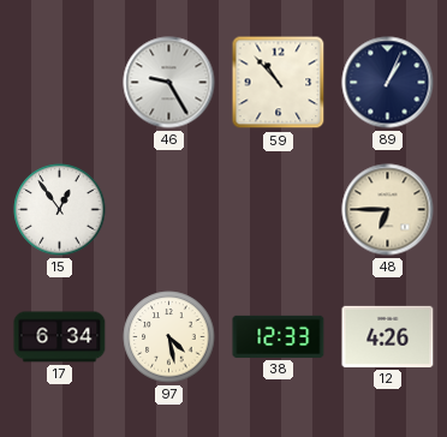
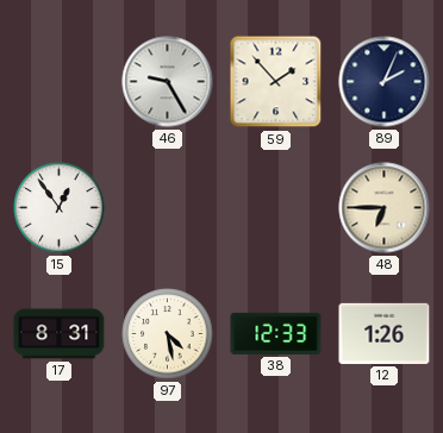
59: 10:53 -> 1:53 (276, 82)
89: 1:04 -> 2:04 (385, 82)
17: 6:34 -> 8:31 (60, 334)
12: 4:26 -> 1:26 (385, 333)
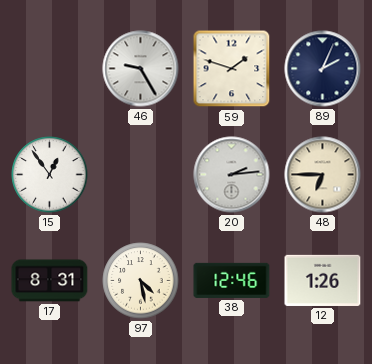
59: 1:53 -> 1:48 (232, 69)
20: none -> 2:14 (232, 175)
38: 12:33 -> 12:46 (232, 280)
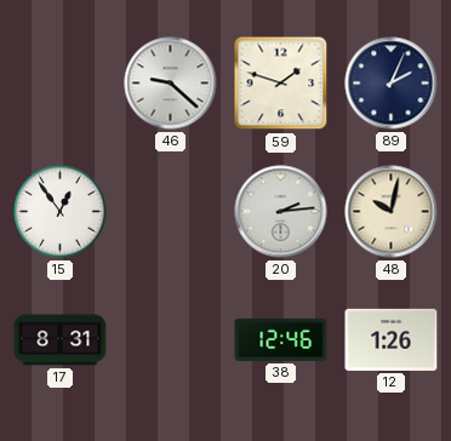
46: 9:25 -> 9:22 (171, 84)
48: 6:45 -> 10:02 (392, 212)
97: 4:28 -> none (141, 281)
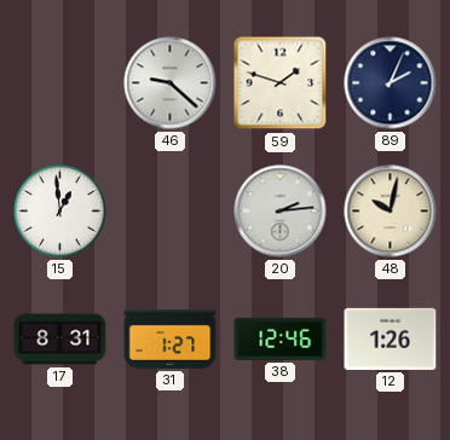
15: 12:54 -> 12:59 (60, 212)
31: none -> 1:27 (171, 338)
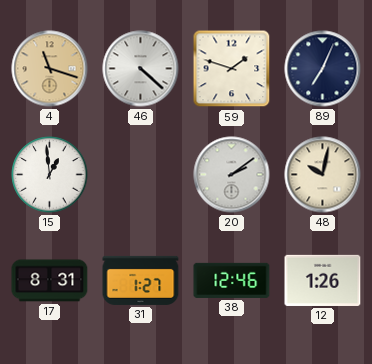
4: none -> 11:18 (50, 69)
46: 9:22 -> 4:22 (141, 69)
89: 2:04 -> 7:04 (323, 69)
20: 2:14 -> 2:09 (232, 175)
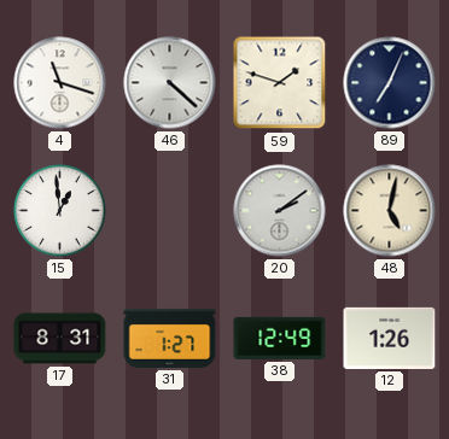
4 dial: champagne -> white (60, 83)
48: 10:02 -> 5:02 (390, 211)
38: 12:46 -> 12:49 (280, 338)
